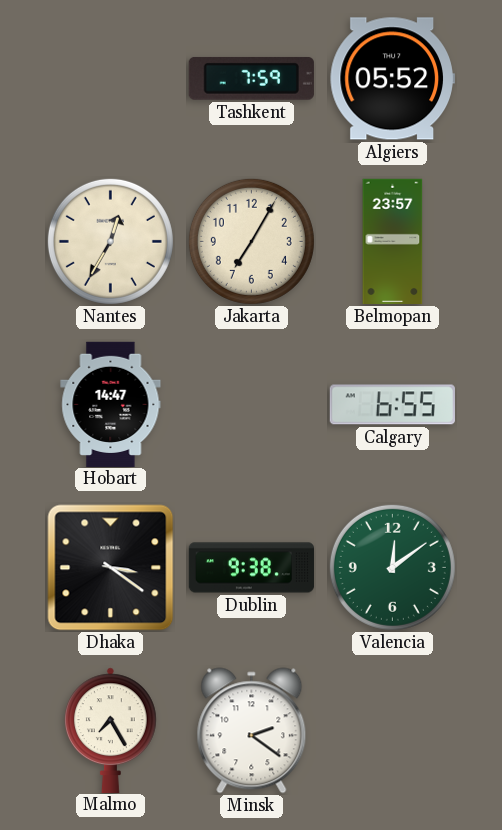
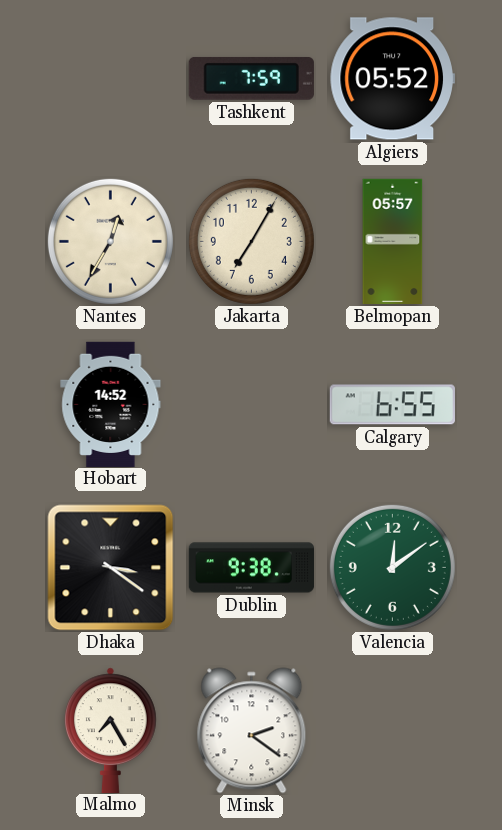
Belmopan: 23:57 -> 05:57 (393, 242)
Hobart: 14:47 -> 14:52 (111, 404)
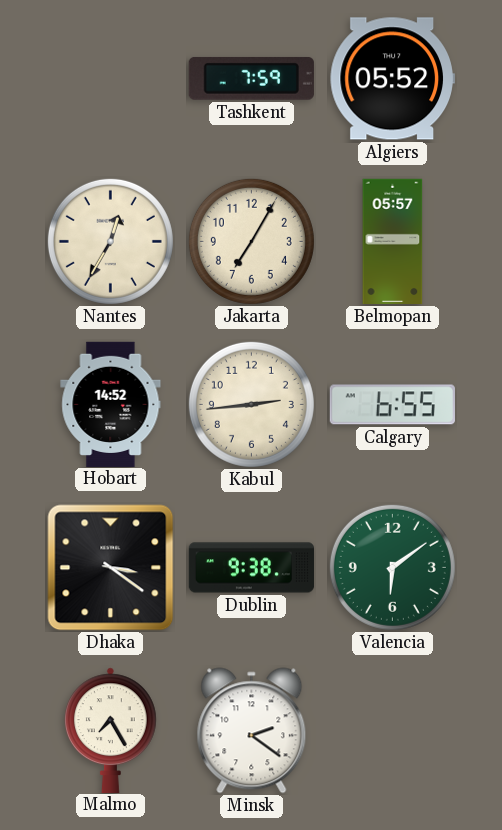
Kabul: none -> 2:44 (251, 404)
Valencia: 12:09 -> 6:09 (392, 567)
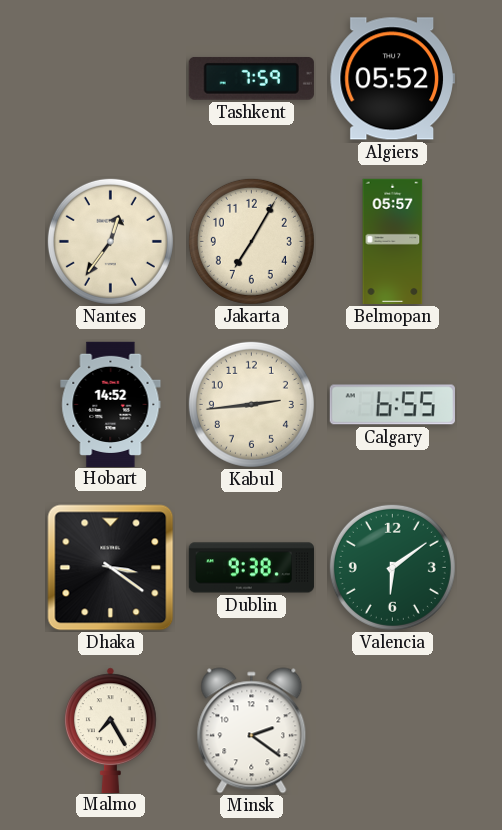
Nantes: 12:35 -> 12:36 (110, 241)
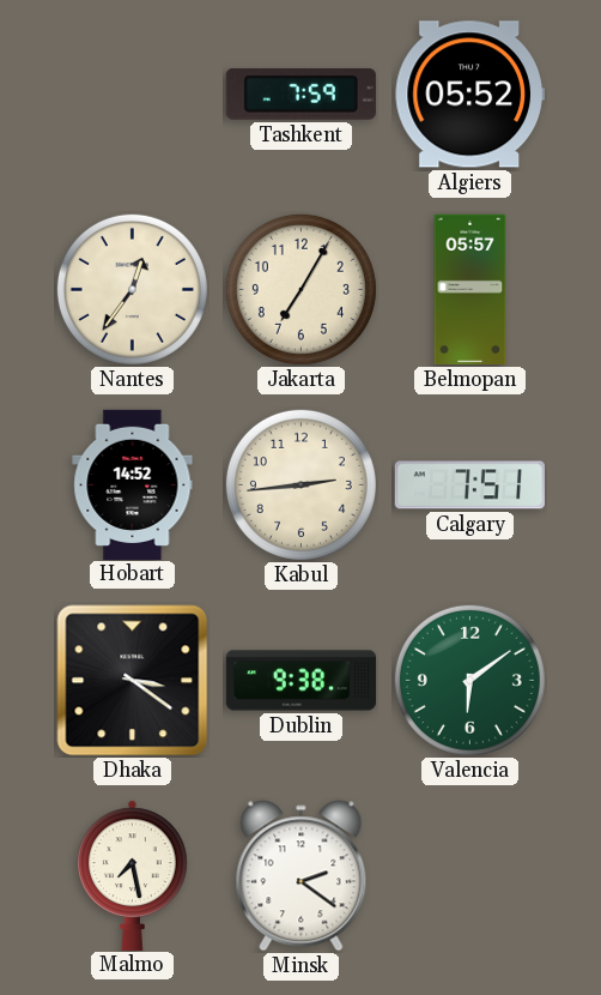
Calgary: 6:55 -> 7:51 (469, 486)
Malmo: 7:25 -> 7:28 (133, 875)
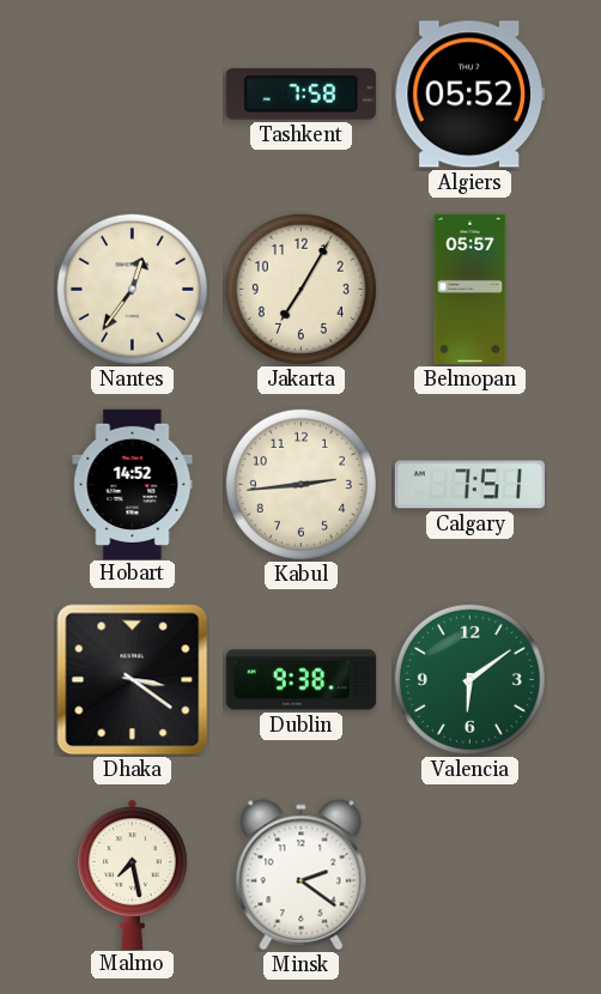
Tashkent: 7:59 -> 7:58 (300, 93)
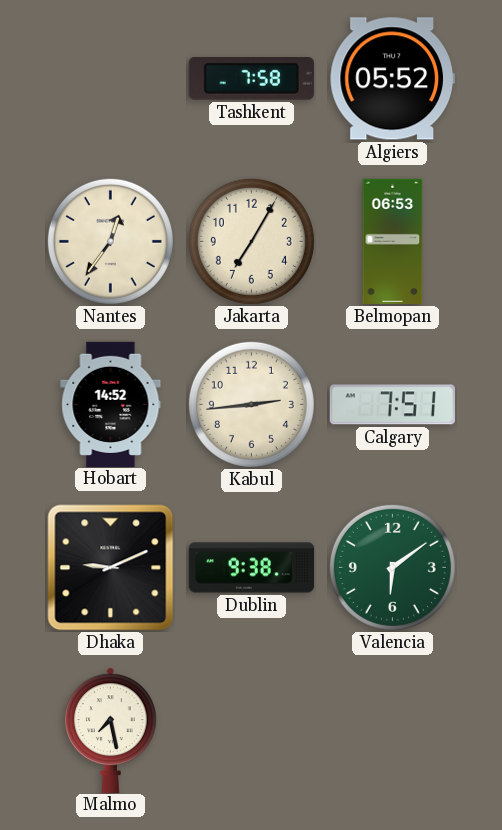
Belmopan: 05:57 -> 06:53 (393, 242)
Dhaka: 3:21 -> 9:11 (111, 568)
Minsk: 2:21 -> none (302, 875)
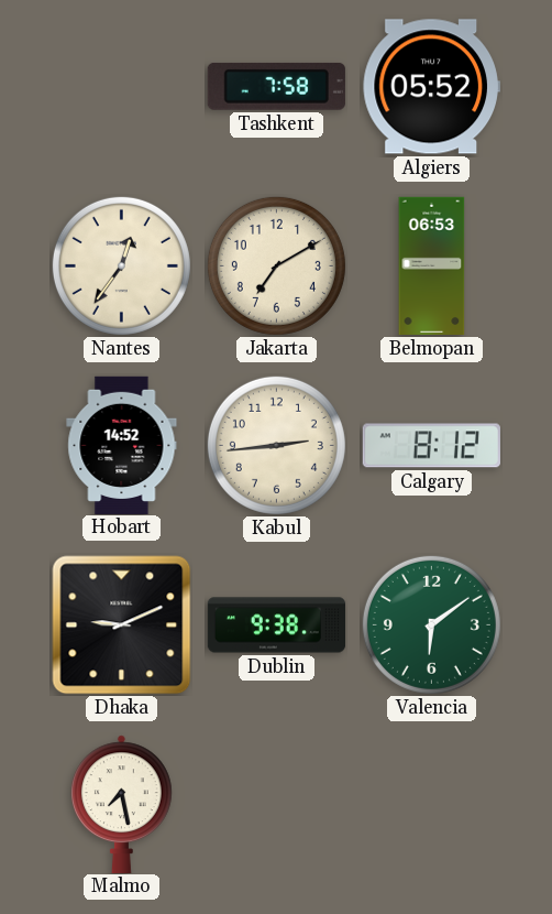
Jakarta: 7:05 -> 7:10 (276, 265)
Calgary: 7:51 -> 8:12 (431, 446)
